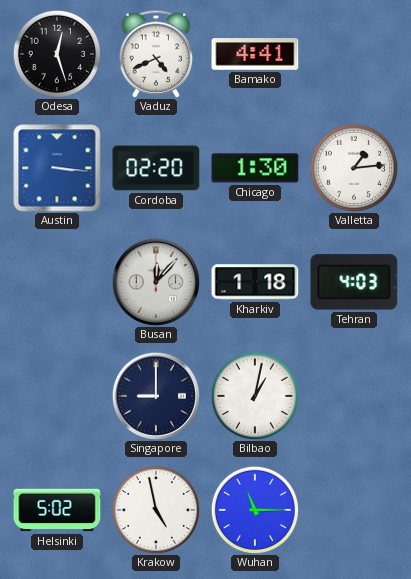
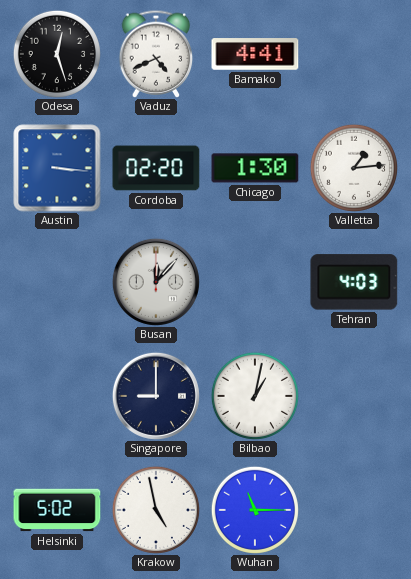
Kharkiv: 1:18 -> none (255, 282)
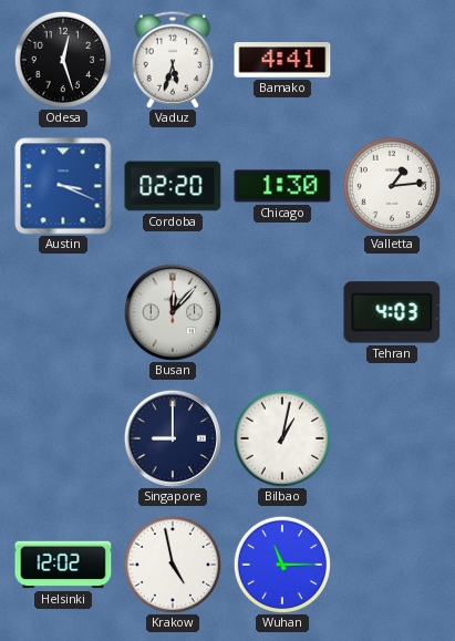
Vaduz: 4:41 -> 5:33 (173, 60)
Austin: 3:16 -> 3:19 (63, 186)
Helsinki: 5:02 -> 12:02 (63, 565)
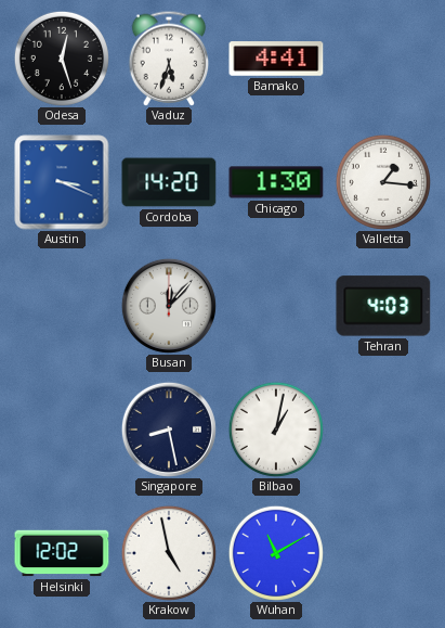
Cordoba: 02:20 -> 14:20 (169, 182)
Valletta: 1:14 -> 1:16 (383, 182)
Singapore: 9:00 -> 8:28 (169, 430)
Wuhan: 11:15 -> 11:10 (276, 553)
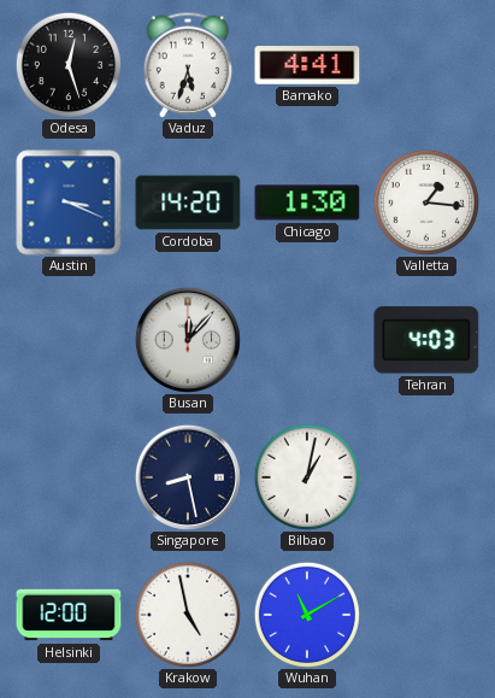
Helsinki: 12:02 -> 12:00 (69, 615)
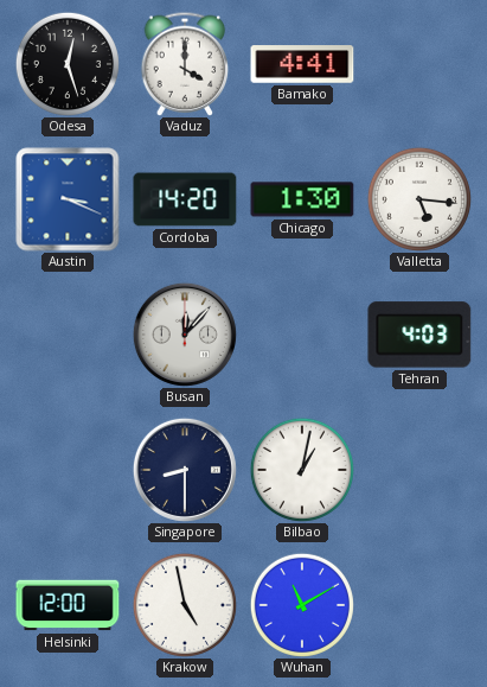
Vaduz: 5:33 -> 4:00 (185, 64)
Valletta: 1:16 -> 5:16 (419, 199)
Singapore: 8:28 -> 8:30 (185, 470)
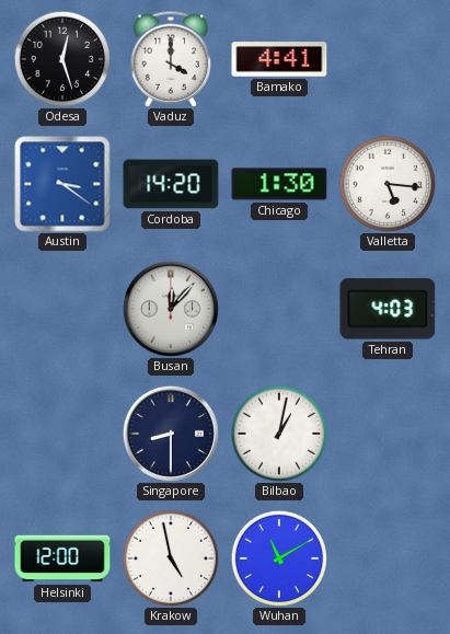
Austin: 3:19 -> 3:21 (62, 184)
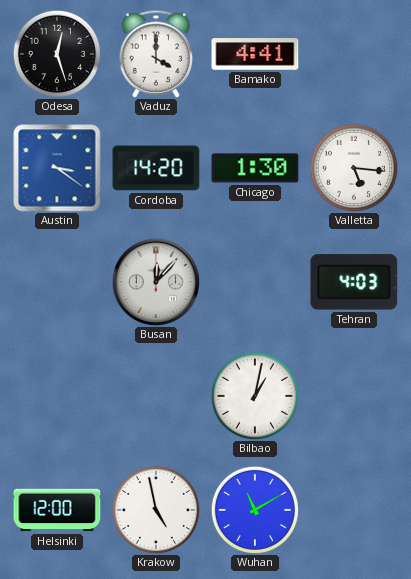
Singapore: 8:30 -> none (171, 434)
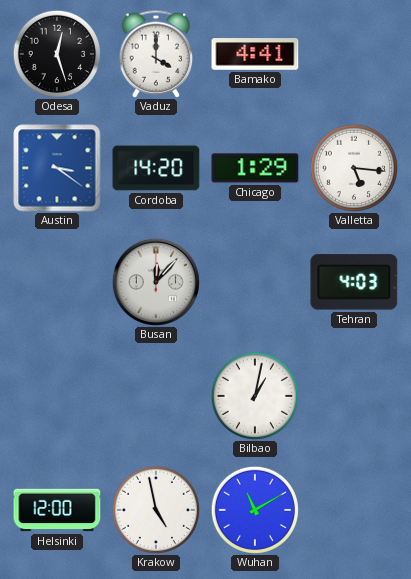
Chicago: 1:30 -> 1:29 (255, 168)
